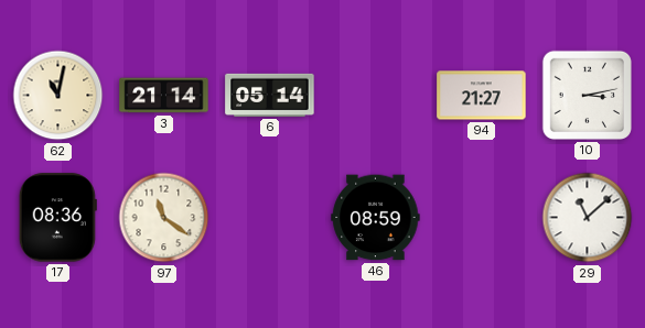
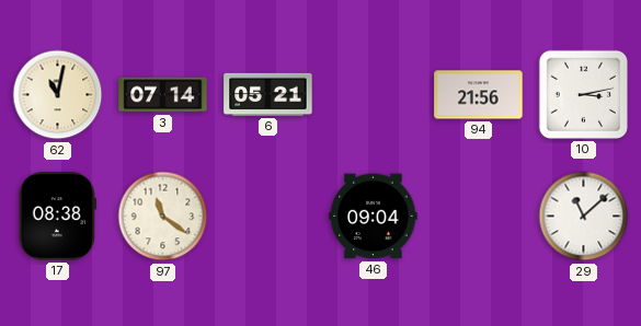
3: 21:14 -> 07:14 (163, 95)
6: 05:14 -> 05:21 (268, 94)
94: 21:27 -> 21:56 (479, 95)
17: 08:36 -> 08:38 (57, 217)
46: 08:59 -> 09:04 (374, 217)
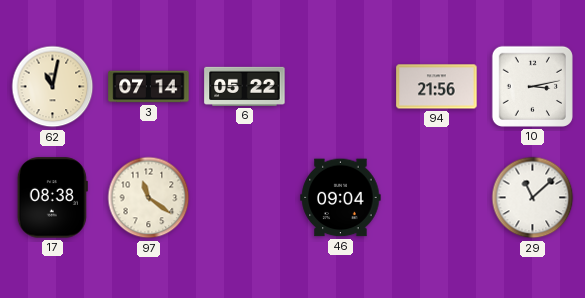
6: 05:21 -> 05:22 (245, 86)
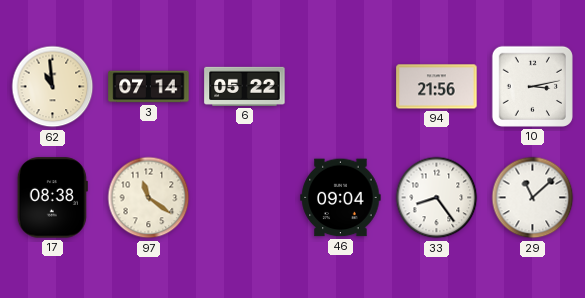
62: 11:02 -> 10:59 (53, 87)
33: none -> 8:24 (437, 198)
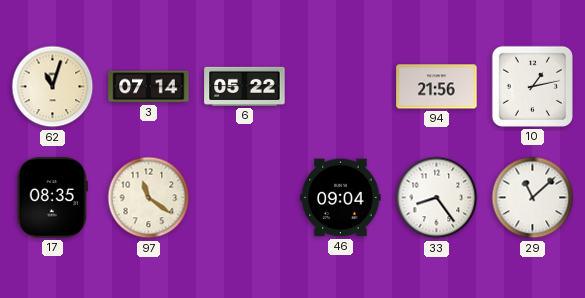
62: 10:59 -> 11:03 (53, 87)
10: 3:13 -> 1:13 (532, 86)
17: 08:38 -> 08:35 (52, 198)
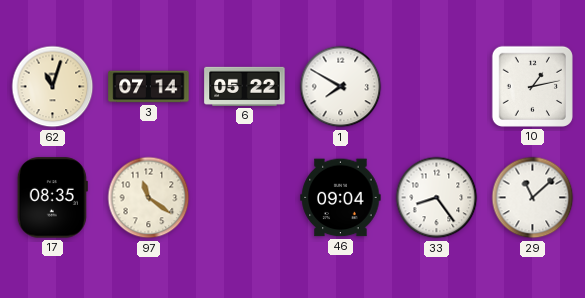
1: none -> 7:50 (341, 87)
94: 21:56 -> none (437, 87)
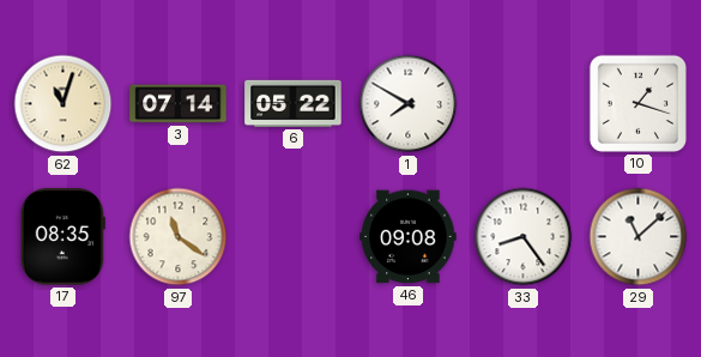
10: 1:13 -> 1:18 (637, 103)
46: 09:04 -> 09:08 (409, 237)
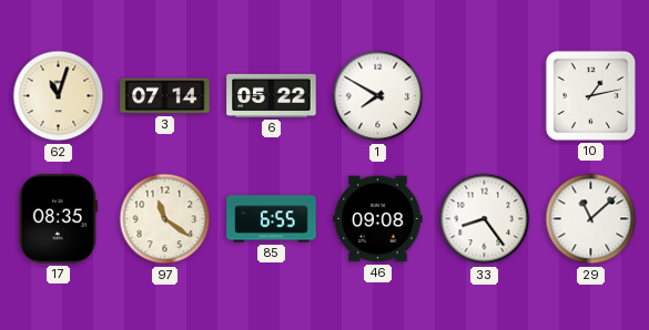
10: 1:18 -> 1:13 (590, 95)
85: none -> 6:55 (272, 219)
